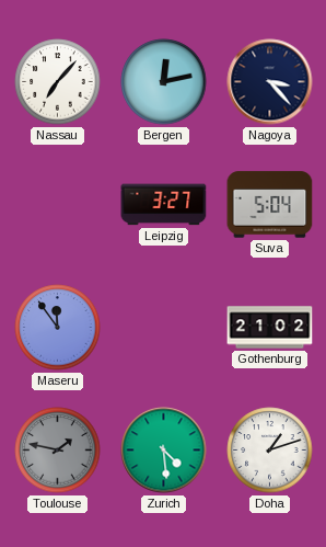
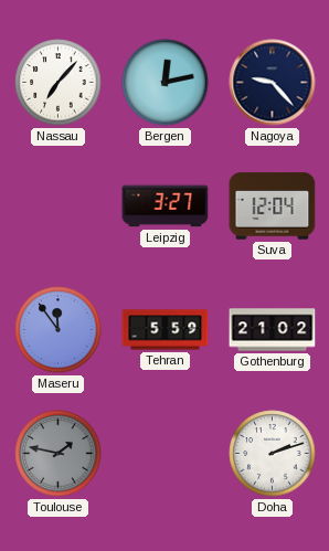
Nagoya: 3:23 -> 9:23 (273, 83)
Suva: 5:04 -> 12:04 (273, 206)
Tehran: none -> 5:59 (166, 330)
Zurich: 4:29 -> none (164, 451)
Doha: 1:12 -> 2:12 (273, 454)
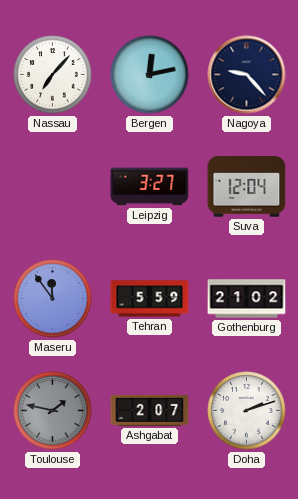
Ashgabat: none -> 2:07 (150, 410)
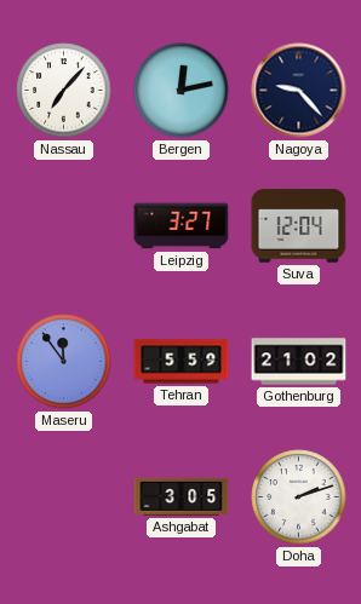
Toulouse: 1:47 -> none (53, 411)
Ashgabat: 2:07 -> 3:05 (182, 496)
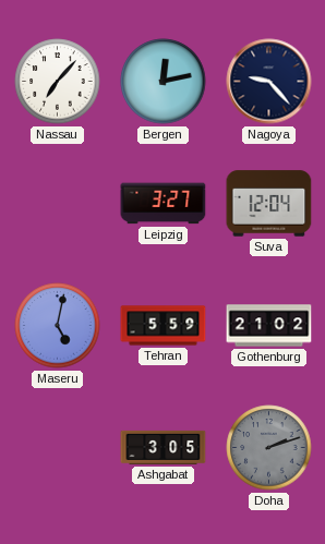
Maseru: 11:54 -> 5:02 (58, 326)
Doha dial: white -> grey (269, 448)
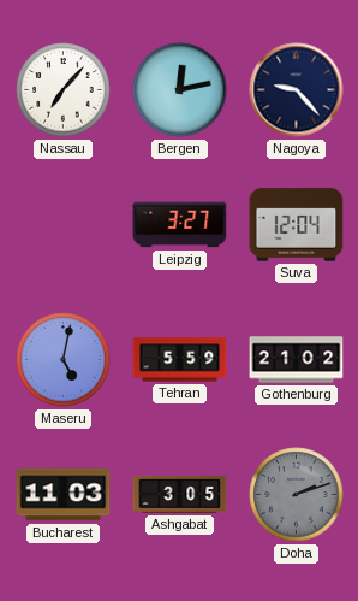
Bucharest: none -> 11:03 (64, 495)
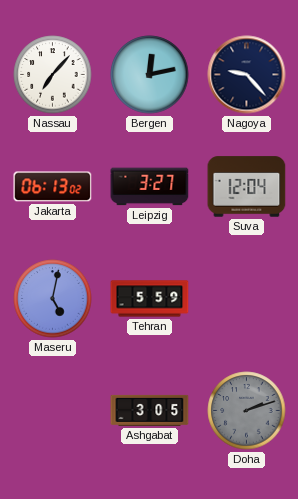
Jakarta: none -> 06:13 (53, 187)
Gothenburg: 21:02 -> none (297, 360)
Bucharest: 11:03 -> none (64, 495)
